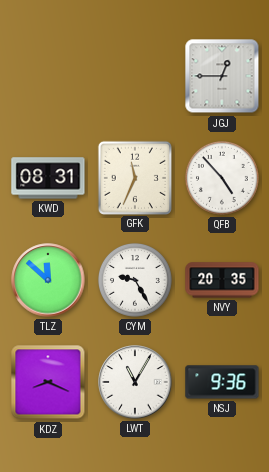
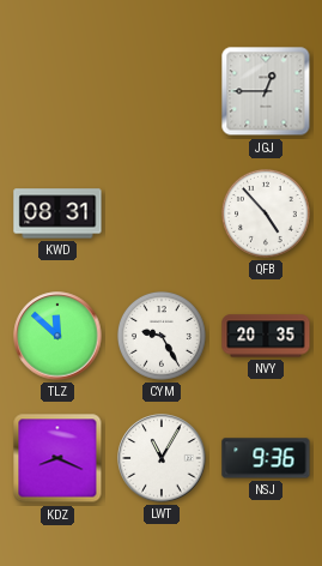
GFK: 11:34 -> none (134, 177)
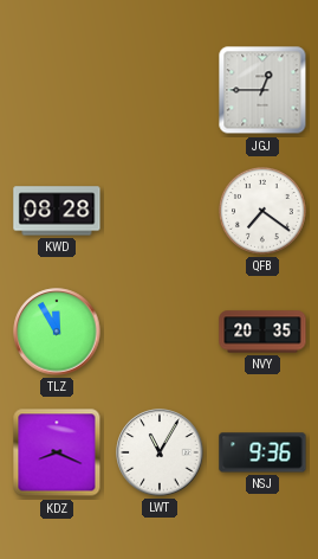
KWD: 08:31 -> 08:28 (57, 211)
QFB: 4:53 -> 7:21 (262, 211)
TLZ: 11:52 -> 11:55 (57, 332)
CYM: 9:25 -> none (162, 336)
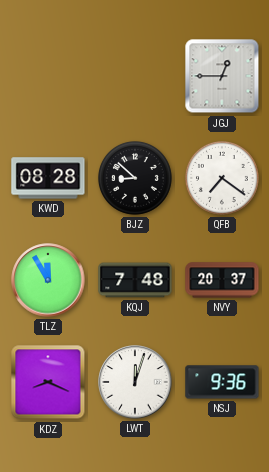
BJZ: none -> 8:52 (135, 178)
KQJ: none -> 7:48 (135, 280)
NVY: 20:35 -> 20:37 (222, 280)
LWT: 11:05 -> 12:03 (135, 382)
